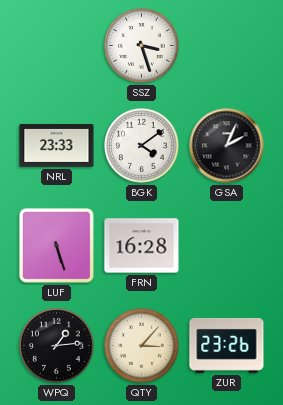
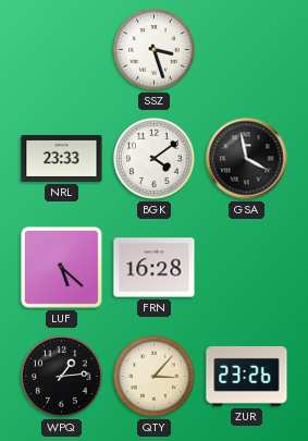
GSA: 2:04 -> 3:58 (247, 159)
LUF: 5:27 -> 5:22 (61, 267)
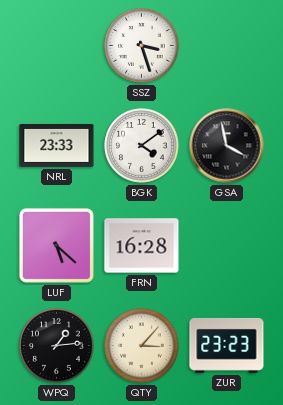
ZUR: 23:26 -> 23:23 (227, 345)
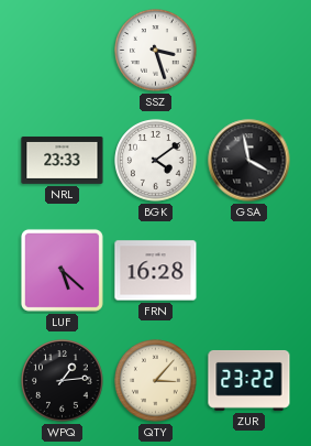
ZUR: 23:23 -> 23:22 (249, 380)
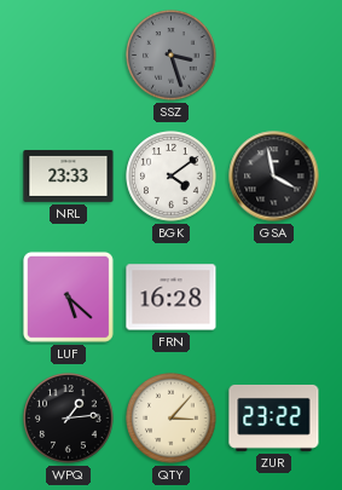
SSZ dial: white -> grey (172, 56)
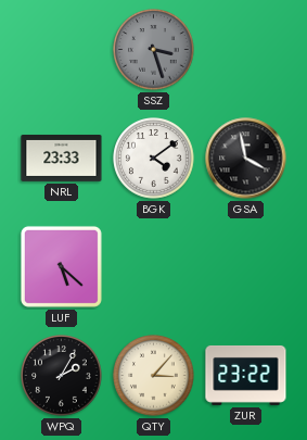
FRN: 16:28 -> none (172, 298)
WPQ: 1:14 -> 2:05 (62, 376)
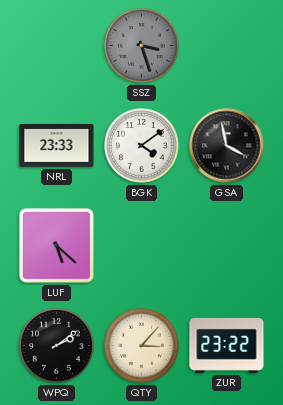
WPQ: 2:05 -> 2:09 (57, 346)
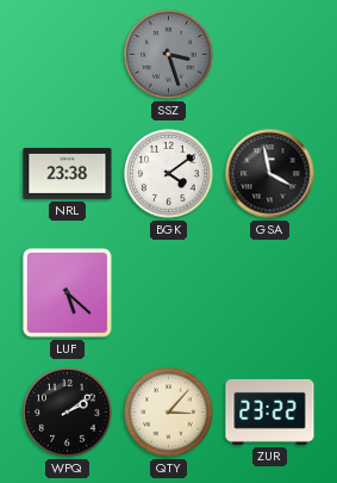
NRL: 23:33 -> 23:38 (68, 173)
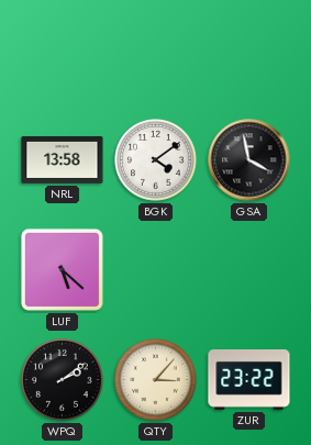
SSZ: 3:27 -> none (169, 55)
NRL: 23:38 -> 13:58 (63, 159)
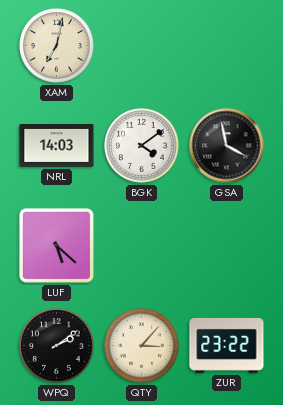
XAM: none -> 7:02 (57, 46)
NRL: 13:58 -> 14:03 (57, 145)
